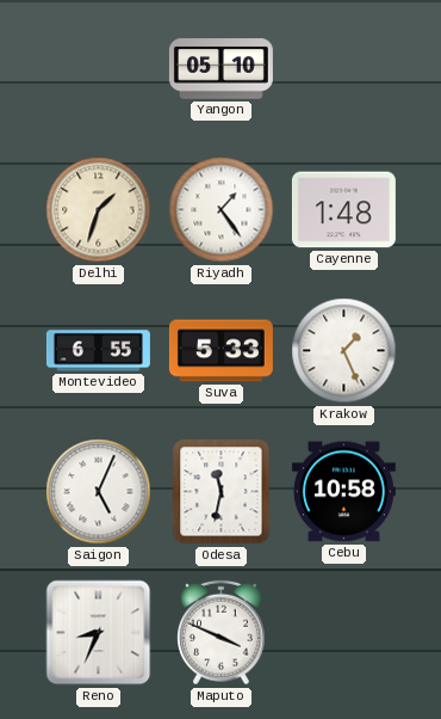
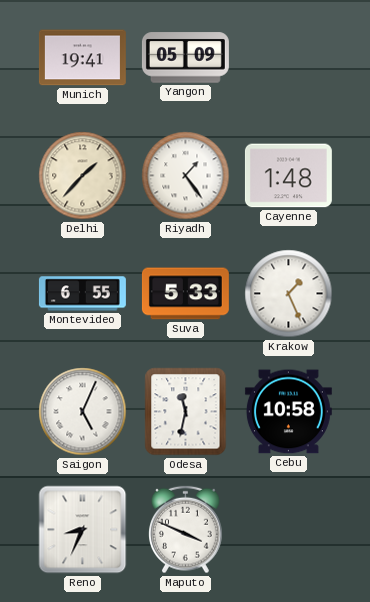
Munich: none -> 19:41 (82, 58)
Yangon: 05:10 -> 05:09 (185, 58)
Delhi: 1:33 -> 1:37 (83, 176)
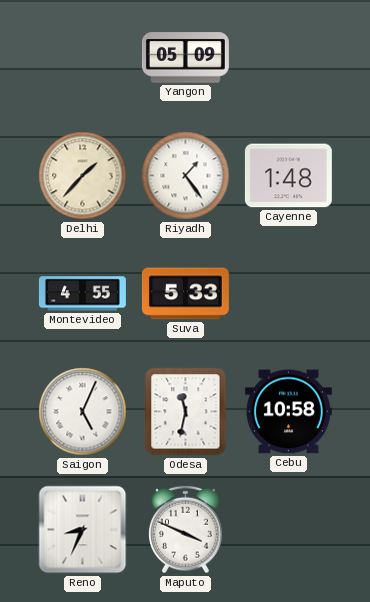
Munich: 19:41 -> none (82, 58)
Montevideo: 6:55 -> 4:55 (82, 294)
Krakow: 1:26 -> none (289, 294)
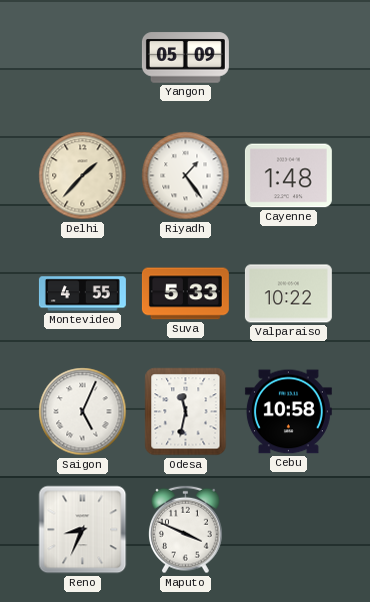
Valparaiso: none -> 10:22 (288, 294)
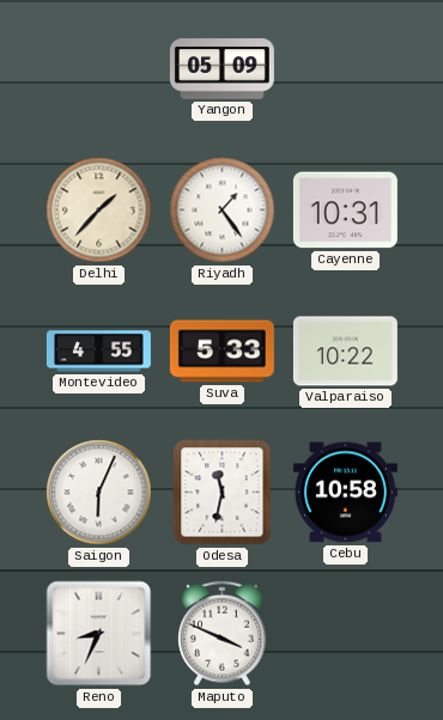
Cayenne: 1:48 -> 10:31 (345, 210)
Saigon: 5:04 -> 6:04 (99, 493)
